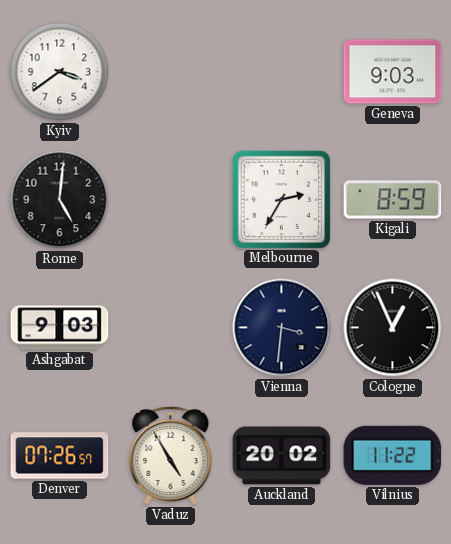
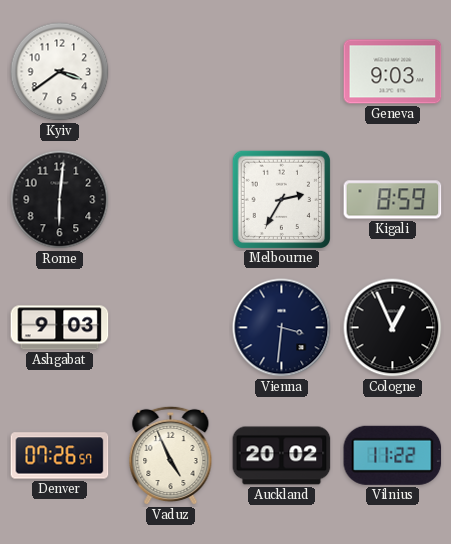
Rome: 5:01 -> 6:01 (60, 200)
Vaduz: 4:55 -> 4:56 (171, 456)
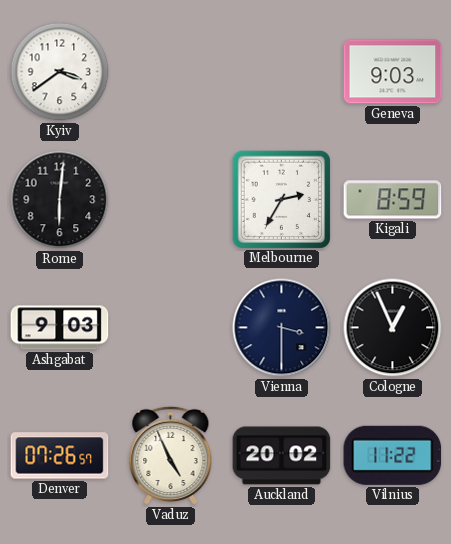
Vienna: 3:31 -> 3:30 (282, 328)
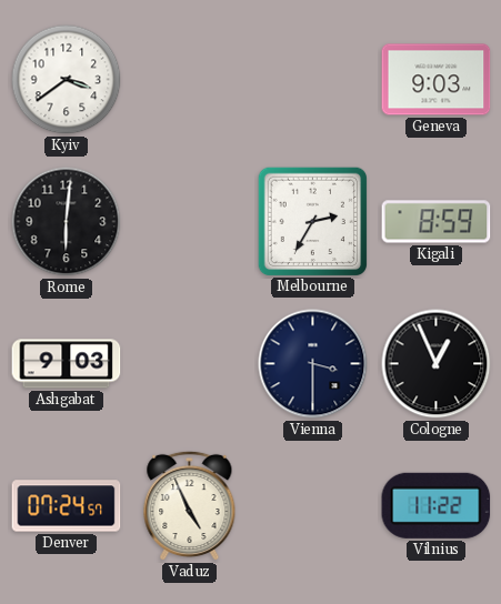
Denver: 07:26 -> 07:24 (67, 506)
Auckland: 20:02 -> none (282, 456)
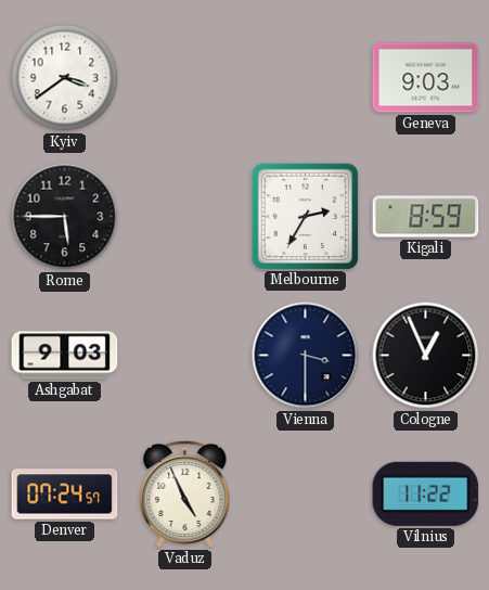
Rome: 6:01 -> 5:45 (65, 217)
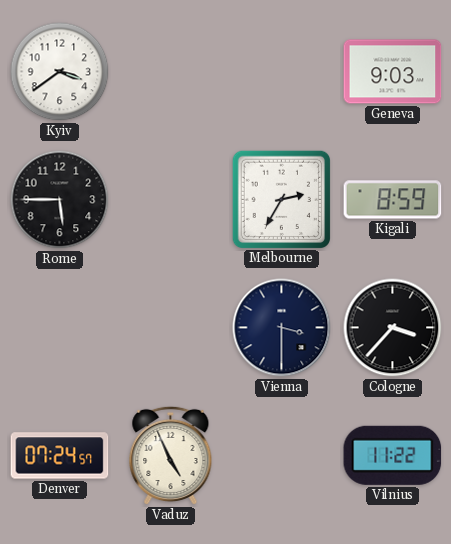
Ashgabat: 9:03 -> none (65, 356)
Cologne: 12:56 -> 3:37 (393, 328)
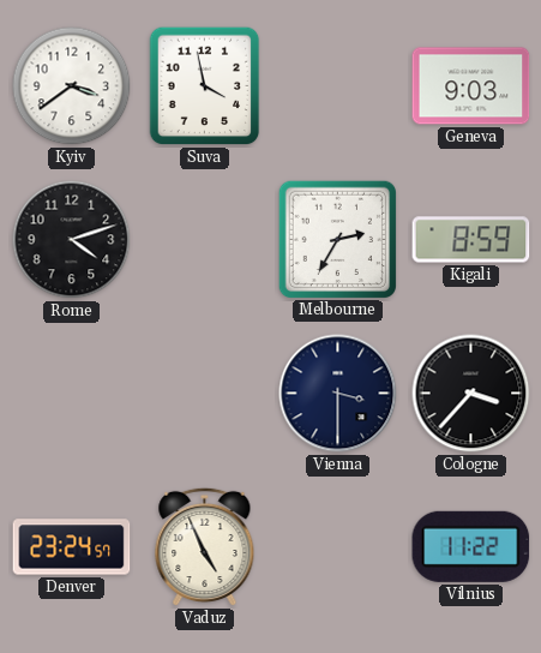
Suva: none -> 3:58 (205, 86)
Rome: 5:45 -> 4:12 (72, 240)
Denver: 07:24 -> 23:24 (72, 547)
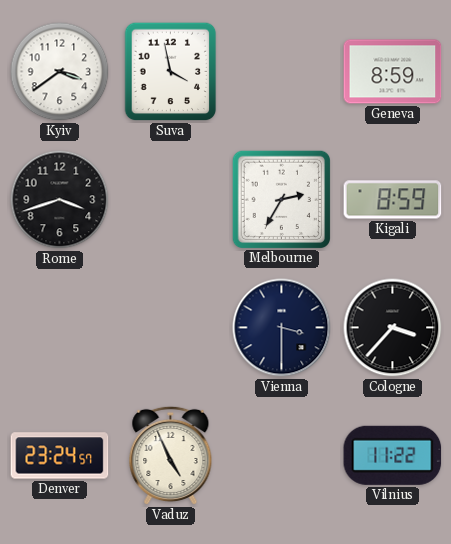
Geneva: 9:03 -> 8:59 (393, 72)
Rome: 4:12 -> 3:42 (60, 200)
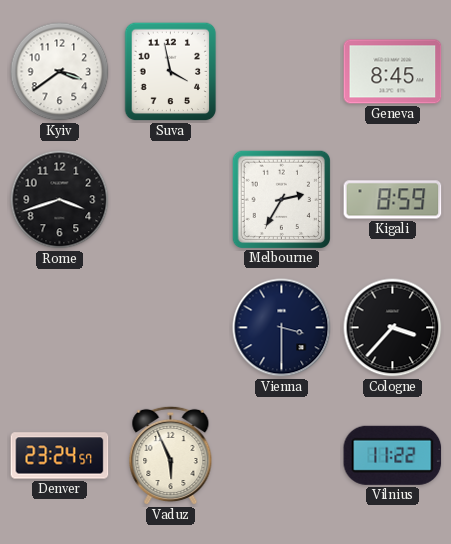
Geneva: 8:59 -> 8:45 (393, 72)
Vaduz: 4:56 -> 5:56 (171, 456)
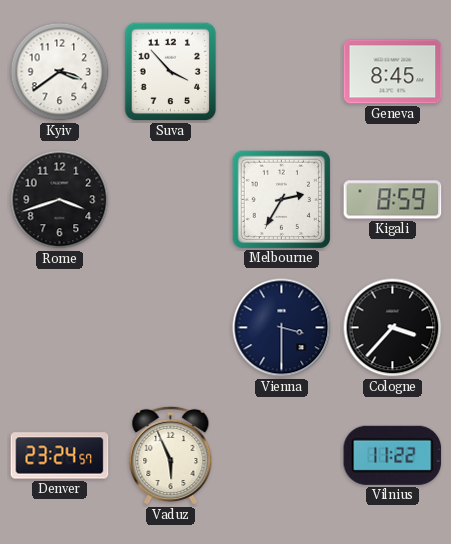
Suva: 3:58 -> 3:53 (171, 72)
